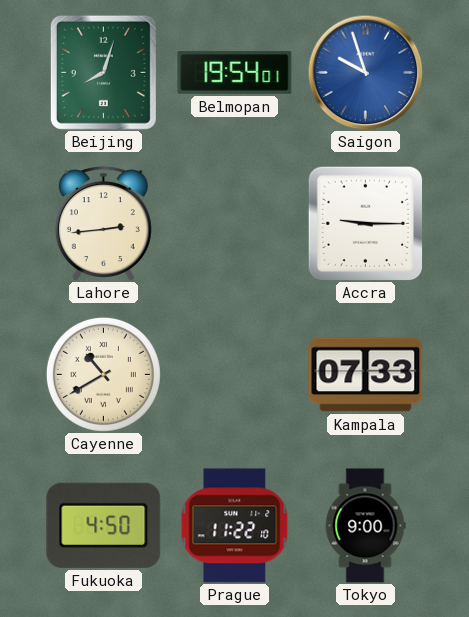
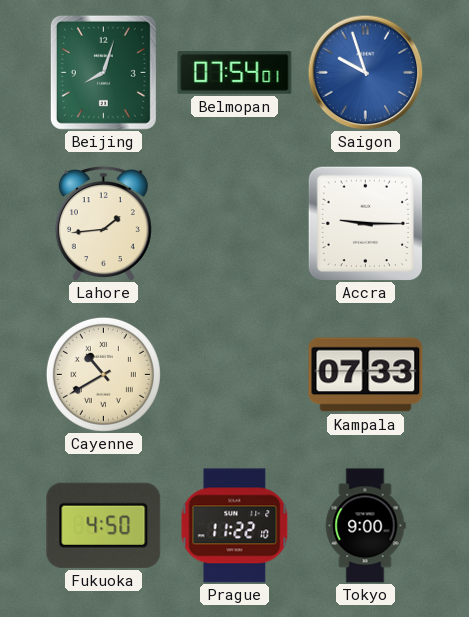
Belmopan: 19:54 -> 07:54 (235, 73)
Lahore: 2:44 -> 1:44 (103, 224)
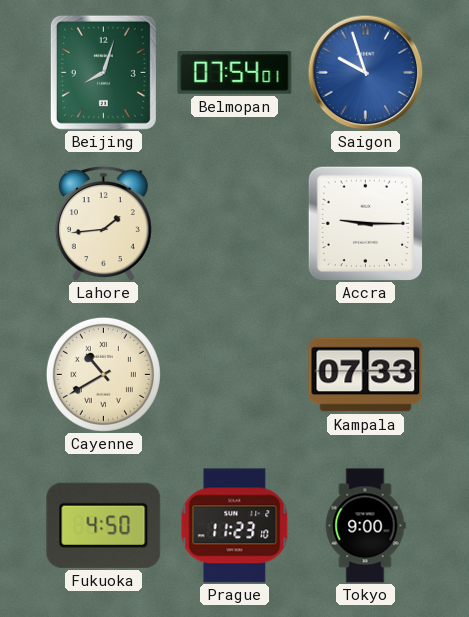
Prague: 11:22 -> 11:23 (235, 526)
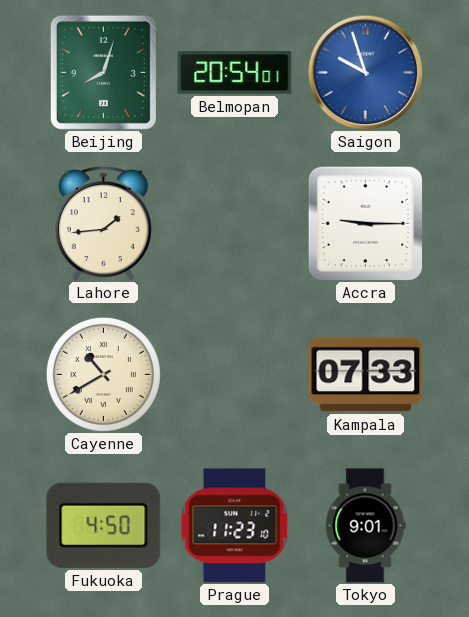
Belmopan: 07:54 -> 20:54 (235, 73)
Tokyo: 9:00 -> 9:01 (365, 526)
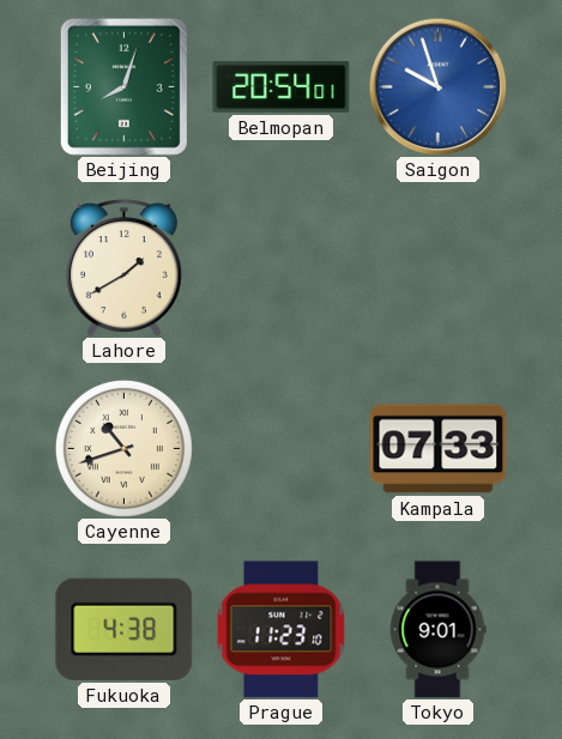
Lahore: 1:44 -> 1:40 (123, 268)
Accra: 9:15 -> none (365, 223)
Cayenne: 10:40 -> 10:42 (123, 448)
Fukuoka: 4:50 -> 4:38 (125, 629)
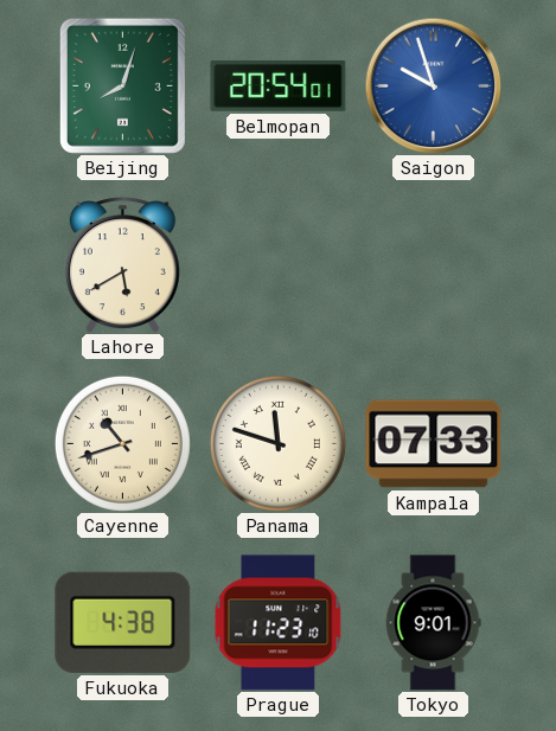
Lahore: 1:40 -> 5:40 (122, 265)
Panama: none -> 11:48 (277, 443)
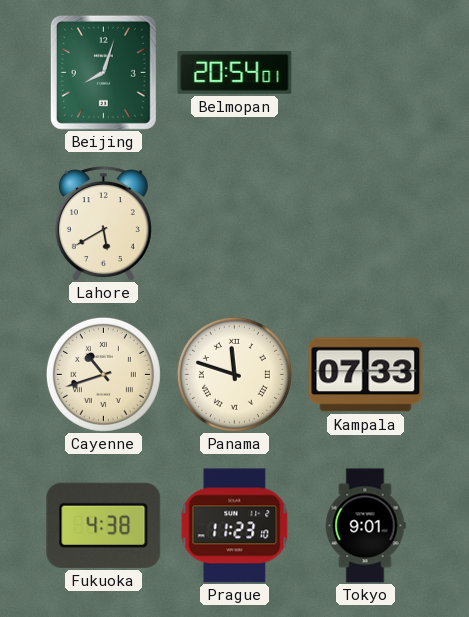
Saigon: 9:57 -> none (433, 85)
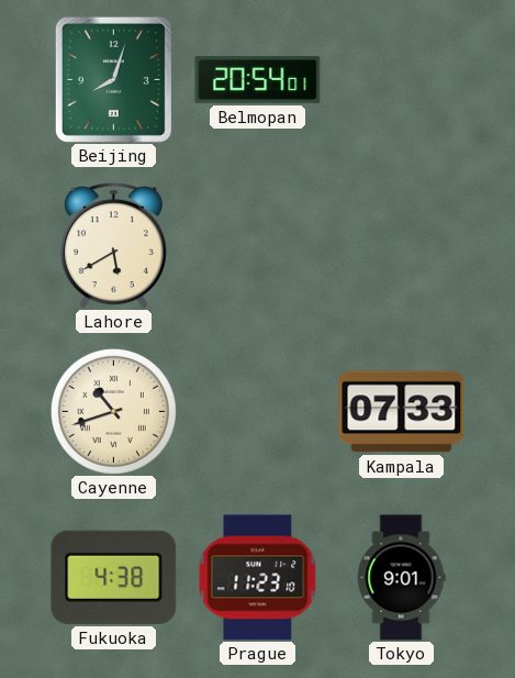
Panama: 11:48 -> none (234, 374)
